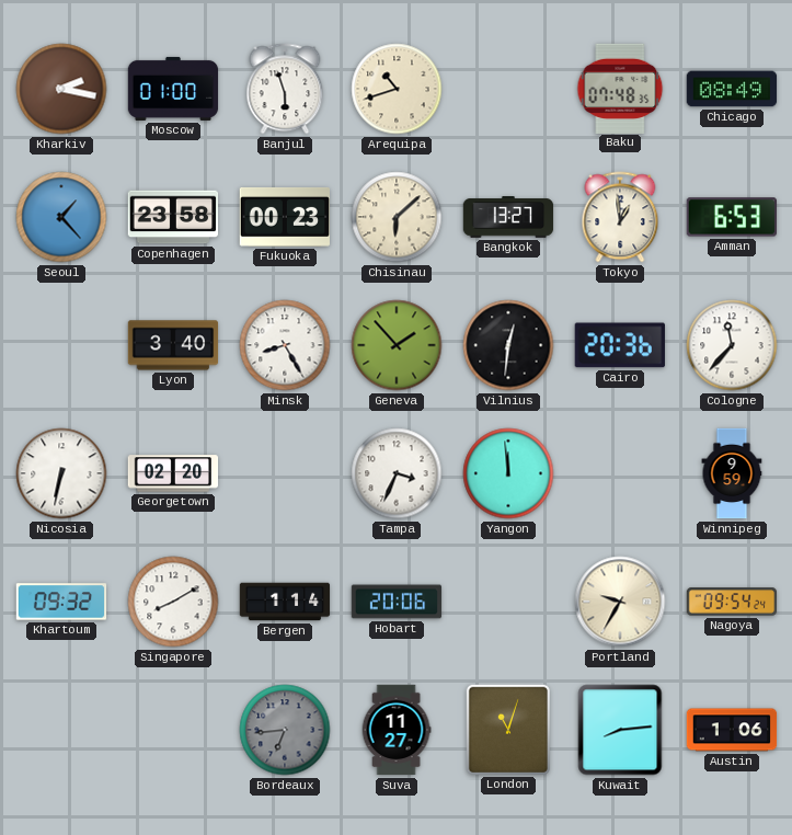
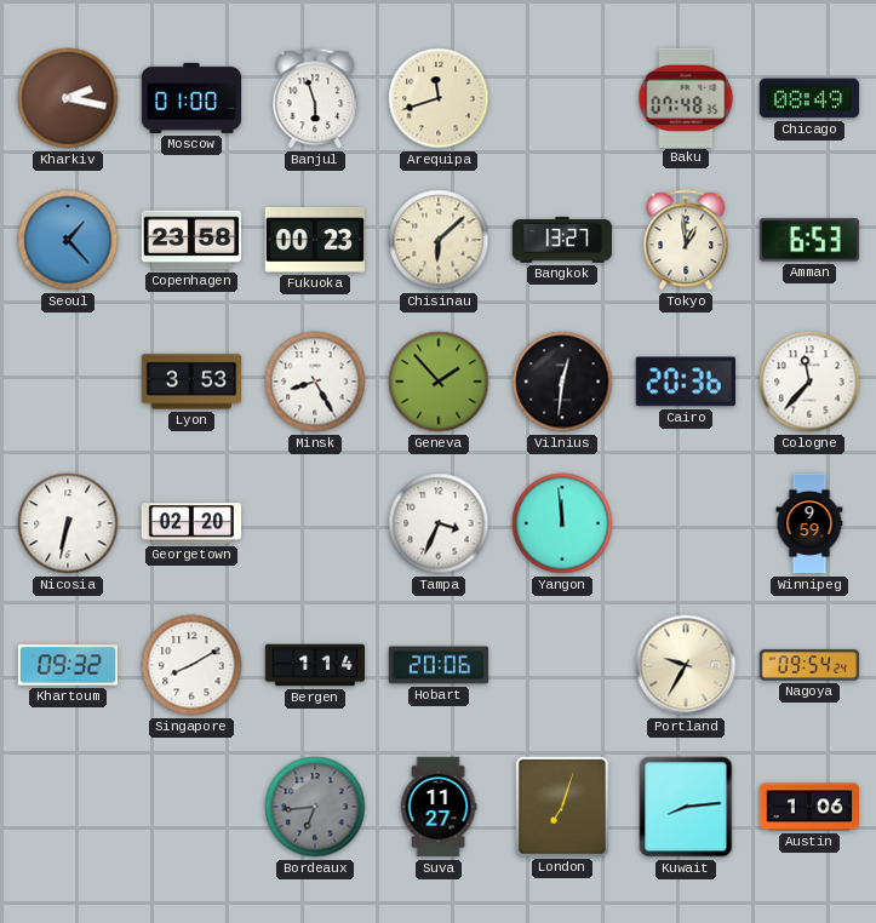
Arequipa: 10:42 -> 11:42 (439, 98)
Lyon: 3:40 -> 3:53 (191, 382)
London: 11:03 -> 7:03 (562, 806)
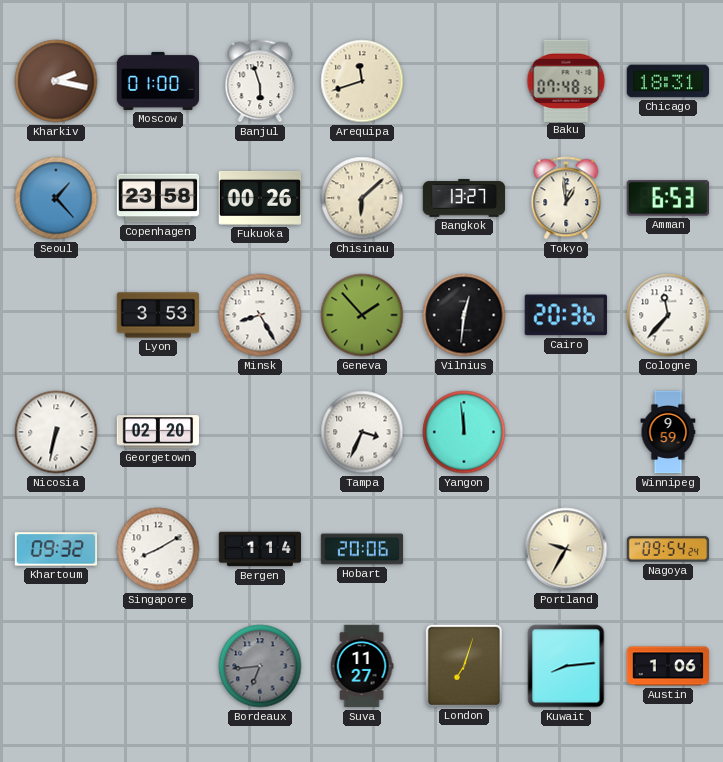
Chicago: 08:49 -> 18:31 (668, 81)
Fukuoka: 00:23 -> 00:26 (259, 198)
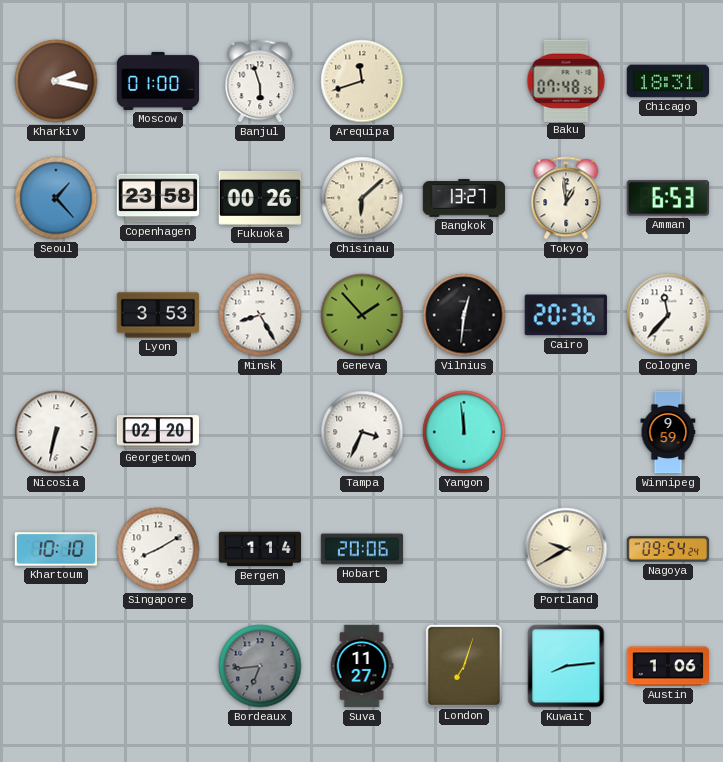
Khartoum: 09:32 -> 10:10 (56, 549)
Portland: 9:35 -> 9:40 (566, 549)
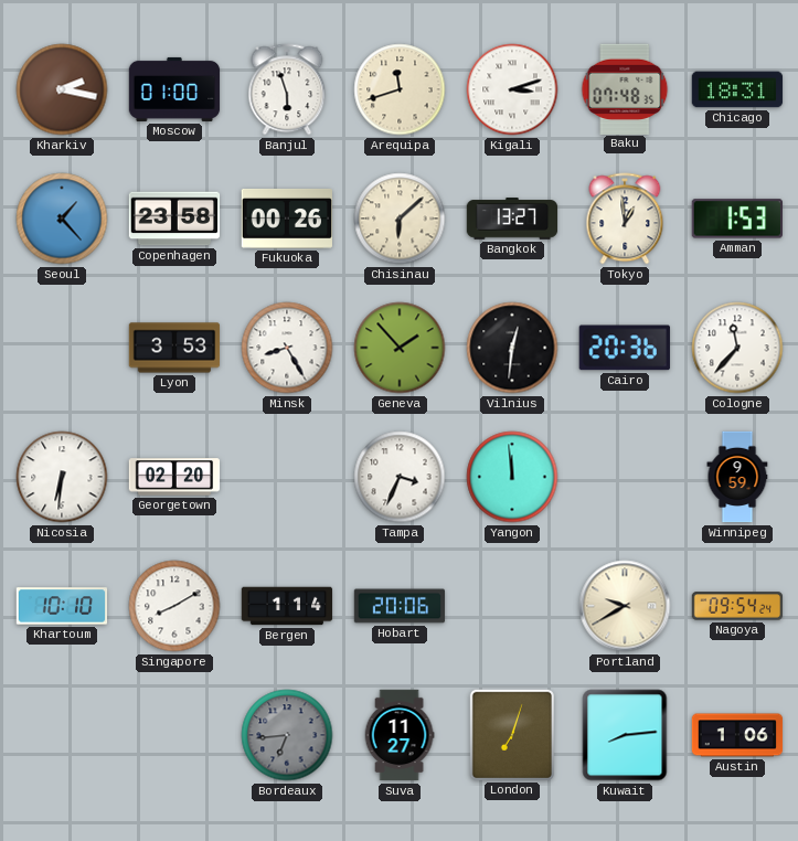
Kigali: none -> 3:12 (512, 89)
Amman: 6:53 -> 1:53 (736, 219)
Nicosia: 6:32 -> 6:31 (62, 477)
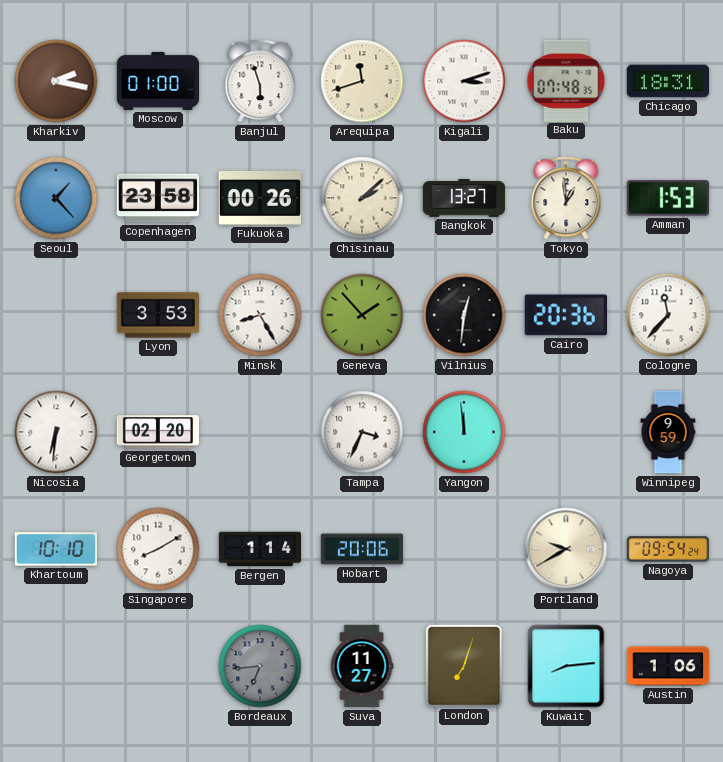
Chisinau: 6:08 -> 2:08 (362, 198)
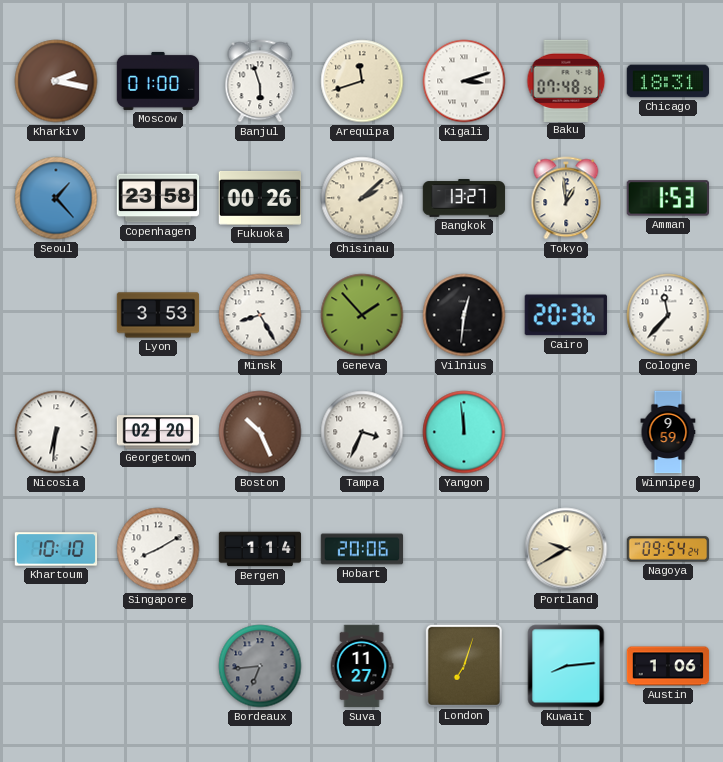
Boston: none -> 10:26 (260, 432)
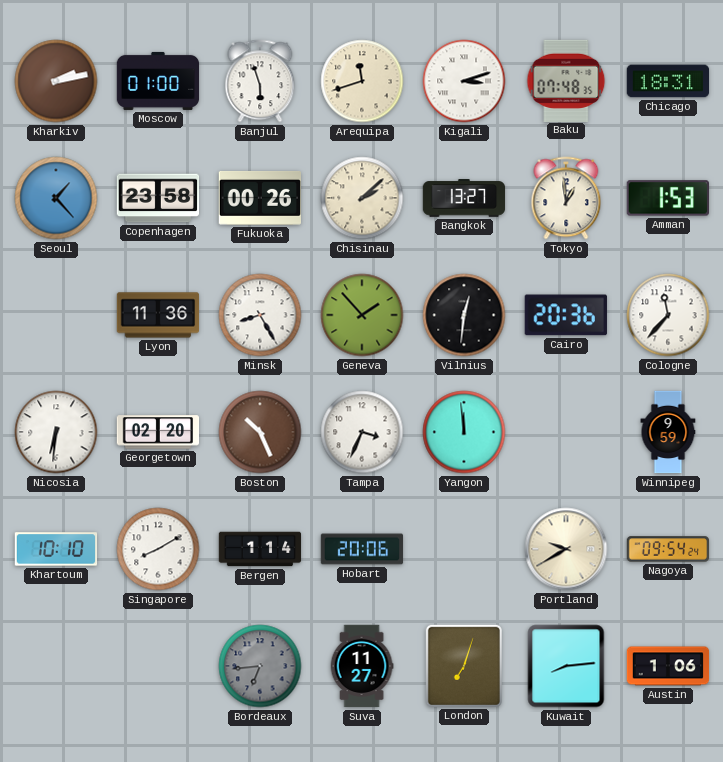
Kharkiv: 2:17 -> 2:13 (56, 81)
Lyon: 3:53 -> 11:36 (158, 315)
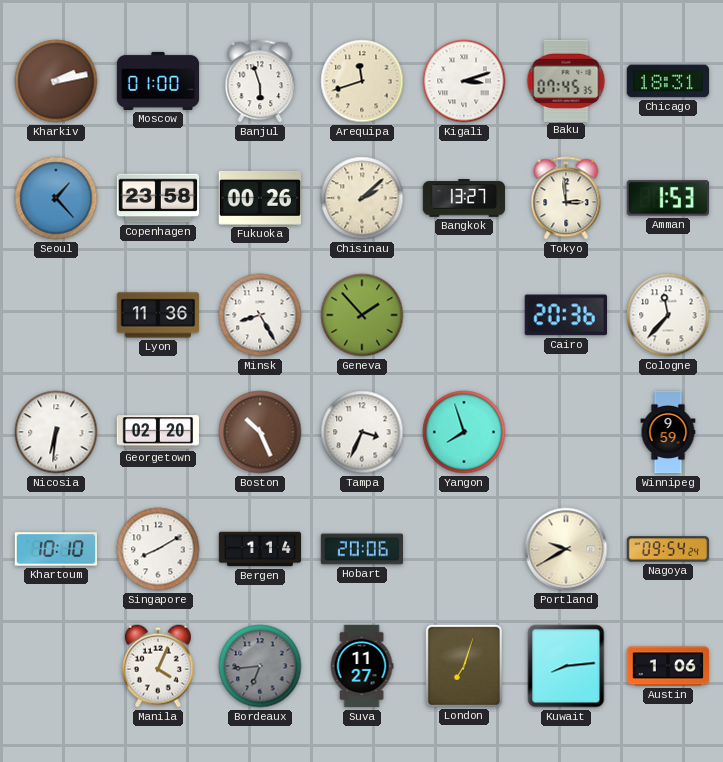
Baku: 07:48 -> 07:45 (566, 80)
Tokyo: 12:59 -> 2:59 (566, 198)
Vilnius: 12:31 -> none (464, 315)
Yangon: 11:59 -> 7:57 (464, 432)
Manila: none -> 4:04 (159, 666)
